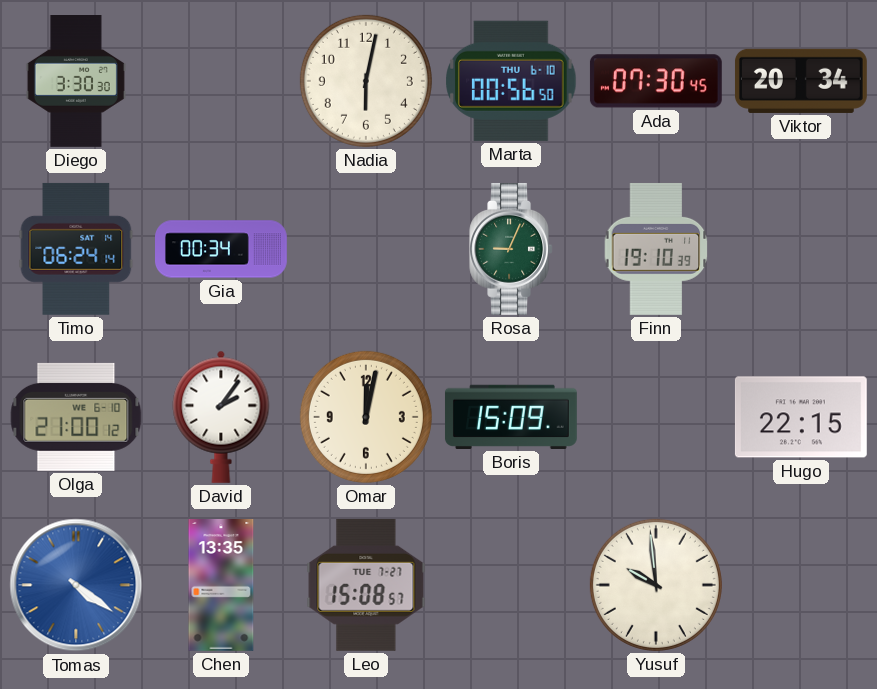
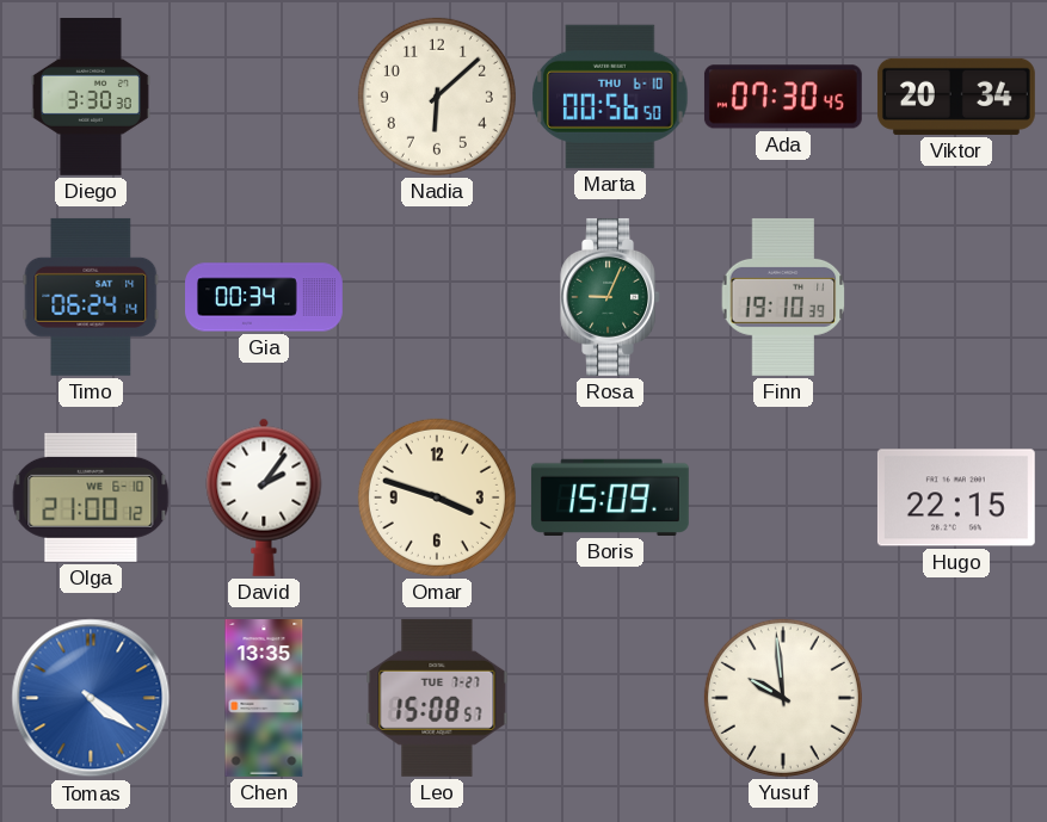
Nadia: 6:02 -> 6:08 (437, 97)
Omar: 12:02 -> 3:48 (437, 497)
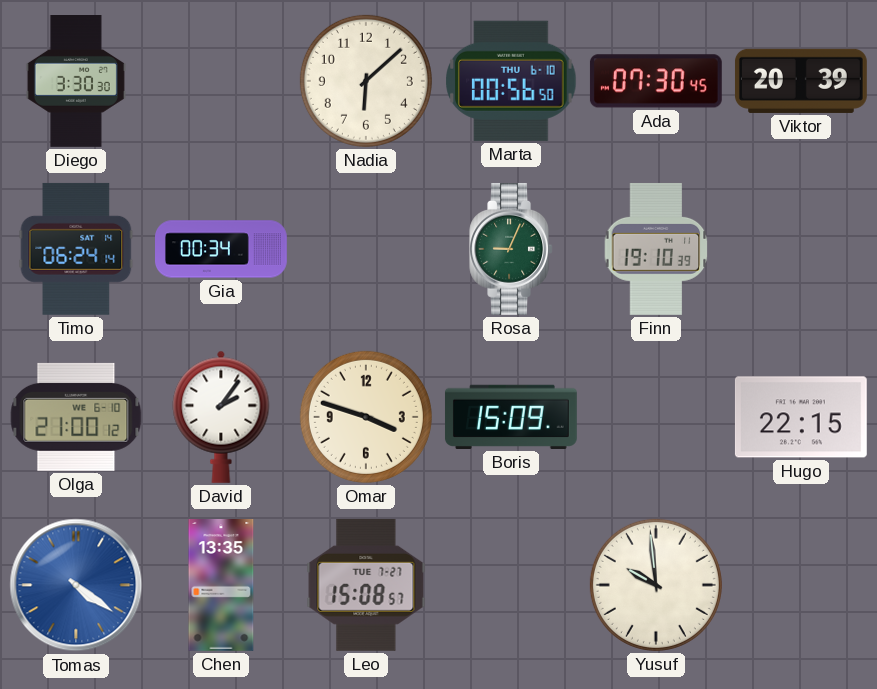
Viktor: 20:34 -> 20:39 (801, 81)
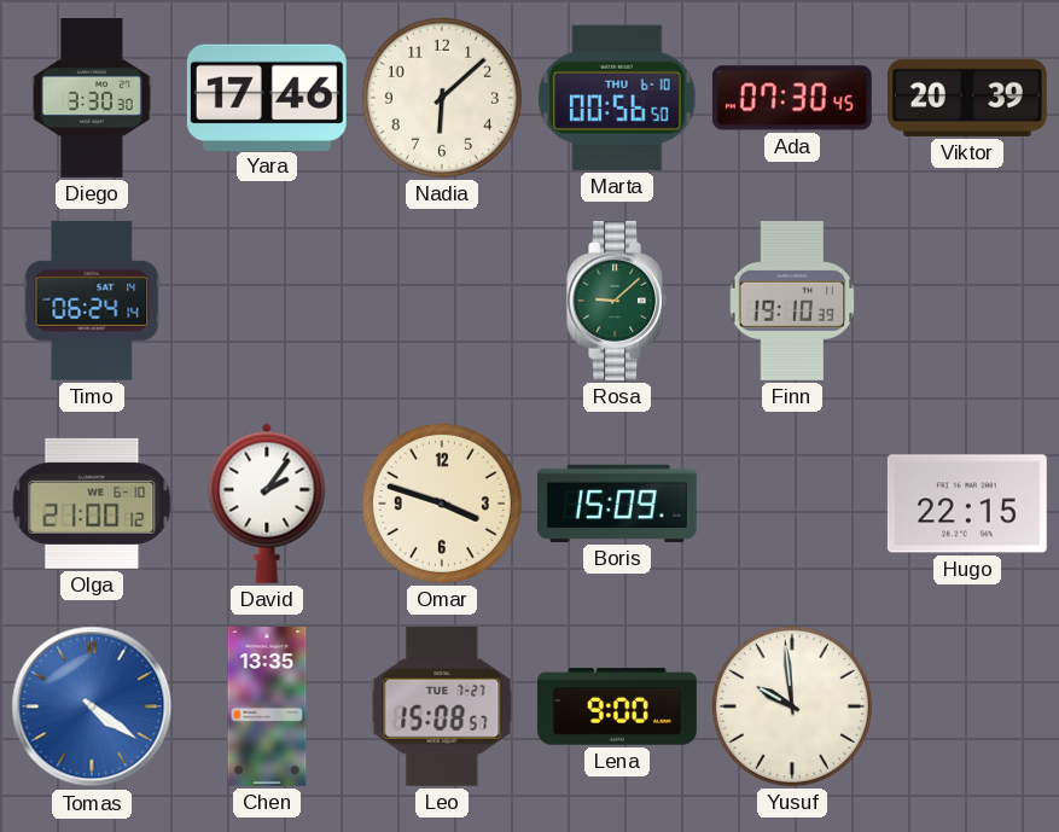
Yara: none -> 17:46 (267, 97)
Gia: 00:34 -> none (222, 249)
Rosa: 9:04 -> 9:08 (617, 301)
Lena: none -> 9:00 (618, 706)
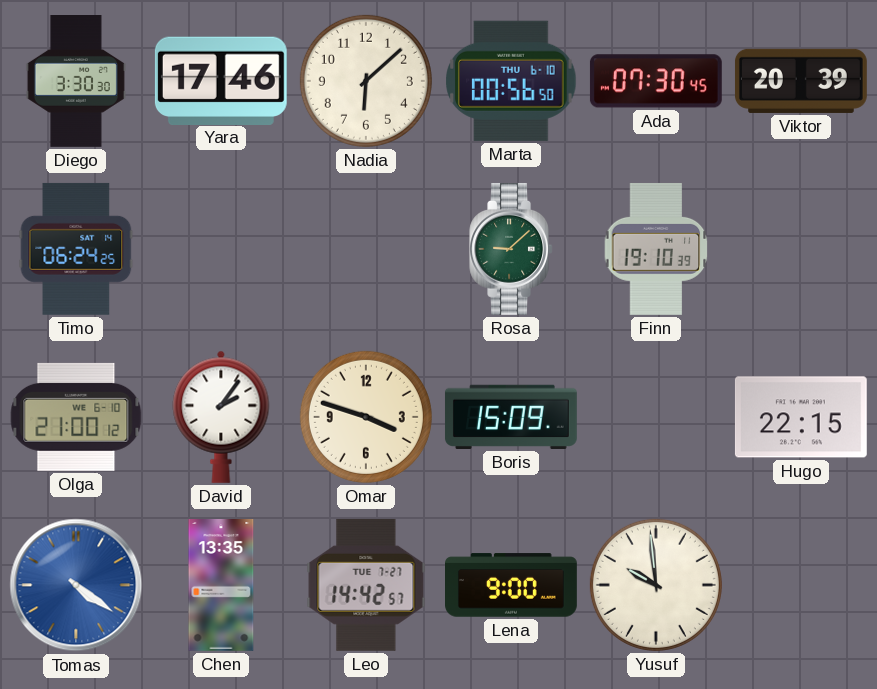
Timo: 06:24:14 -> 06:24:25 (76, 249)
Leo: 15:08 -> 14:42 (366, 585)
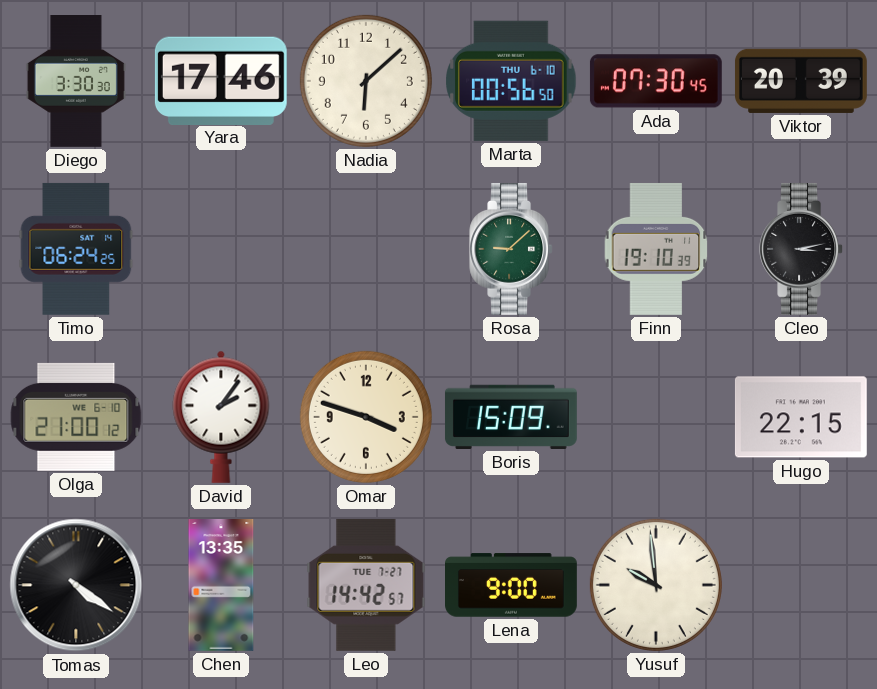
Cleo: none -> 3:13 (801, 249)
Tomas dial: blue -> black (76, 585)
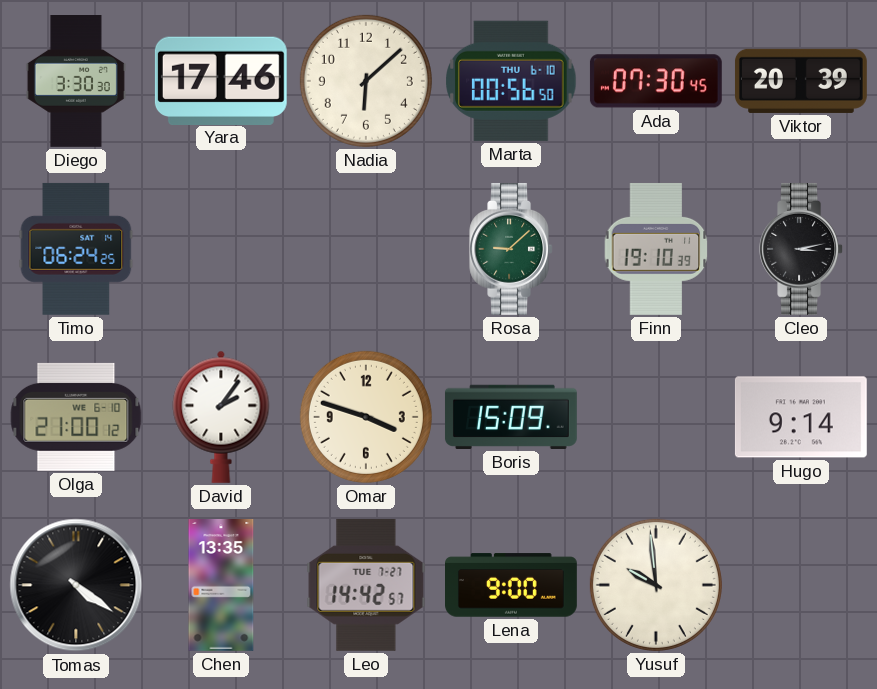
Hugo: 22:15 -> 9:14 (801, 417)
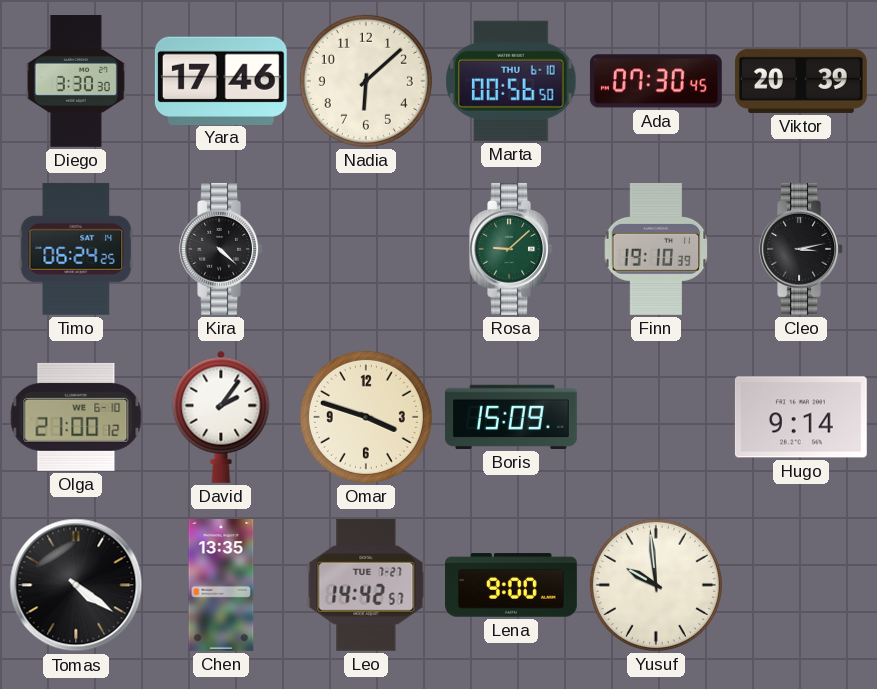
Kira: none -> 4:22 (221, 249)
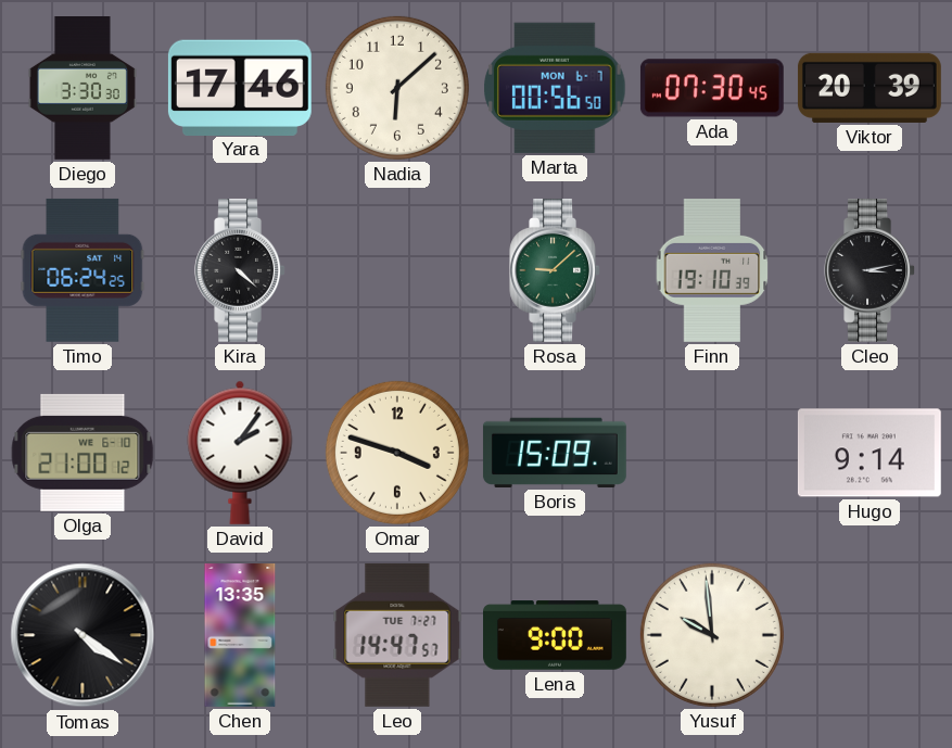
Marta date: THU 6-10 -> MON 6-7 (555, 88)
Leo: 14:42 -> 14:47 (397, 635)
